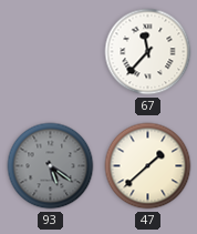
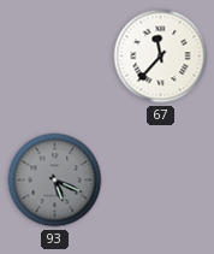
93: 5:21 -> 5:19 (55, 181)
47: 1:38 -> none (148, 166)
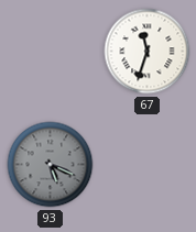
67: 11:37 -> 11:33 (148, 52)
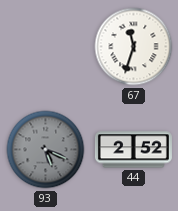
44: none -> 2:52 (133, 150)
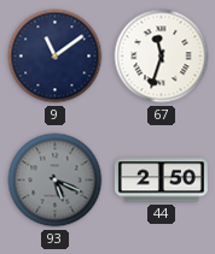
9: none -> 11:09 (56, 57)
44: 2:52 -> 2:50 (161, 181)
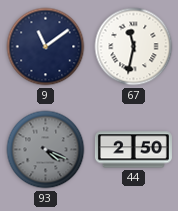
67: 11:33 -> 11:32 (134, 47)
93: 5:19 -> 4:19 (46, 150)
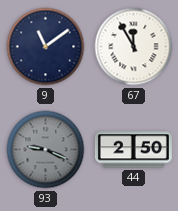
67: 11:32 -> 11:55 (134, 47)
93: 4:19 -> 9:19 (46, 150)
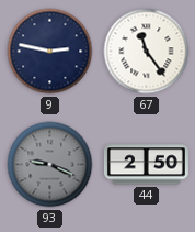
9: 11:09 -> 2:47 (50, 52)
67: 11:55 -> 11:24 (147, 52)
